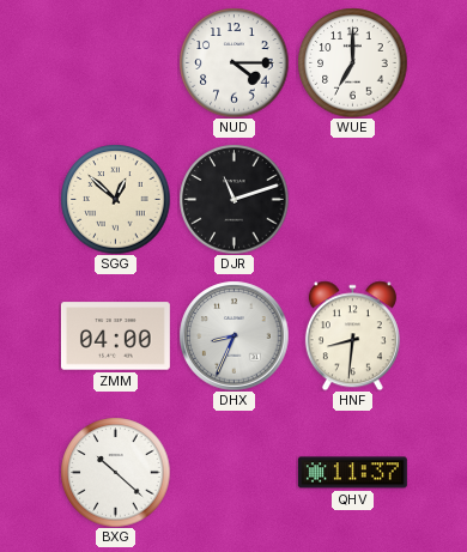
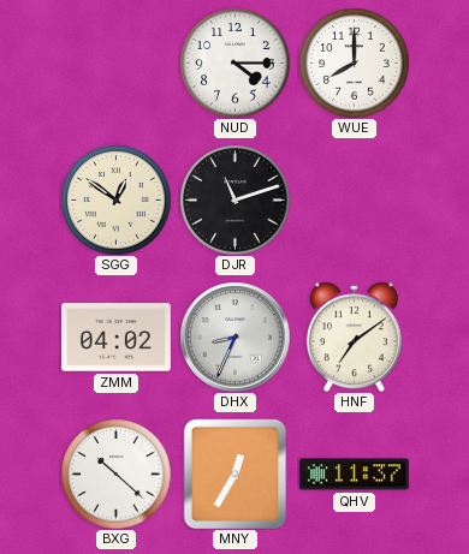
WUE: 7:00 -> 8:00 (354, 62)
SGG: 12:52 -> 12:51 (115, 199)
ZMM: 04:00 -> 04:02 (115, 338)
HNF: 8:31 -> 7:09 (354, 336)
MNY: none -> 12:35 (236, 473)
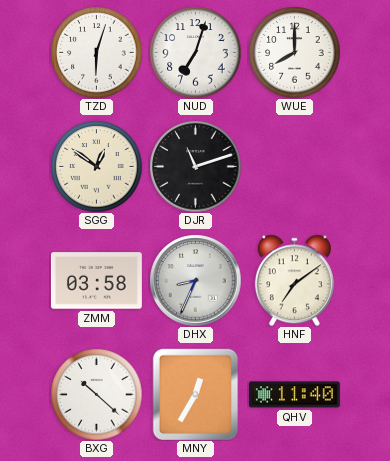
TZD: none -> 6:03 (96, 52)
NUD: 4:15 -> 7:03 (195, 52)
ZMM: 04:02 -> 03:58 (96, 281)
QHV: 11:37 -> 11:40 (294, 395)
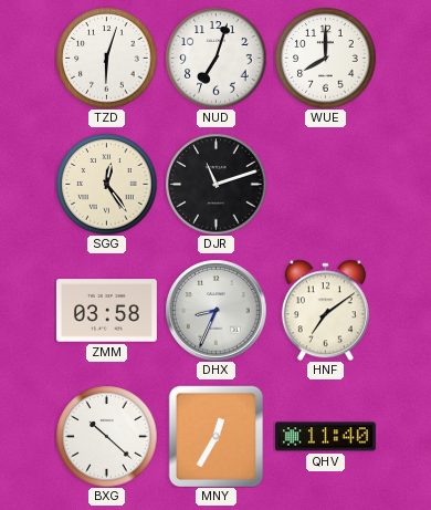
SGG: 12:51 -> 12:24 (106, 184)
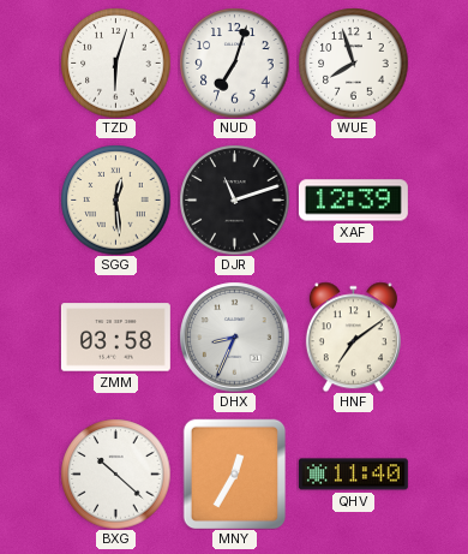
WUE: 8:00 -> 7:57 (353, 62)
SGG: 12:24 -> 12:29 (115, 199)
XAF: none -> 12:39 (353, 201)
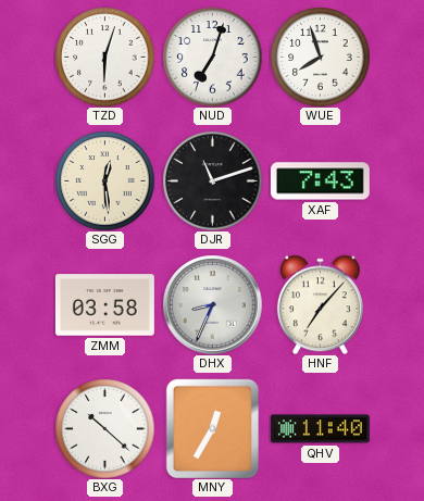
XAF: 12:39 -> 7:43 (320, 181)
HNF: 7:09 -> 7:07 (320, 304)
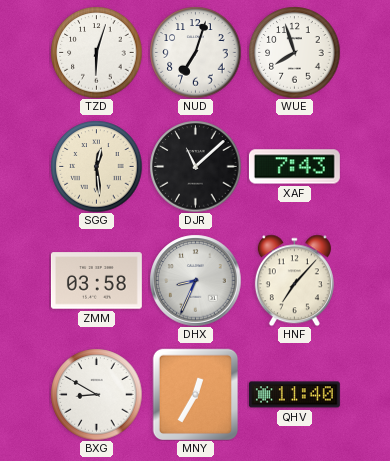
DJR: 11:12 -> 11:08 (195, 166)
BXG: 10:22 -> 8:50 (96, 394)
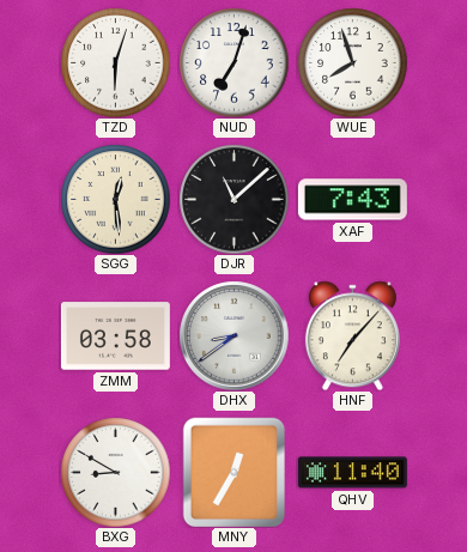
DHX: 8:34 -> 8:39 (233, 335)
